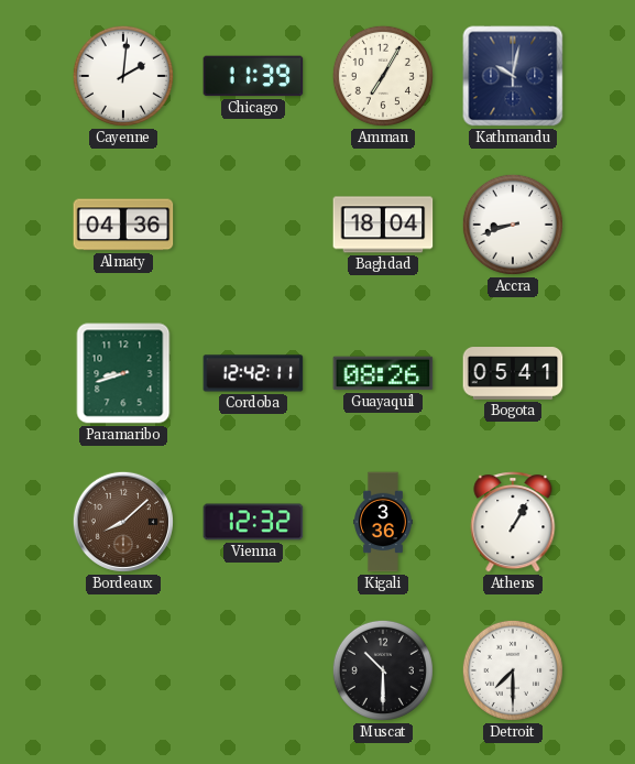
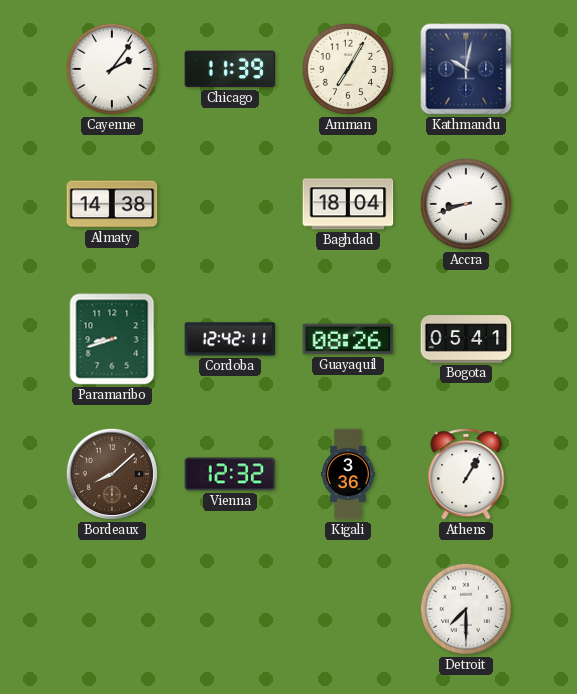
Cayenne: 2:01 -> 2:06 (112, 69)
Almaty: 04:36 -> 14:38 (112, 204)
Muscat: 10:30 -> none (383, 670)
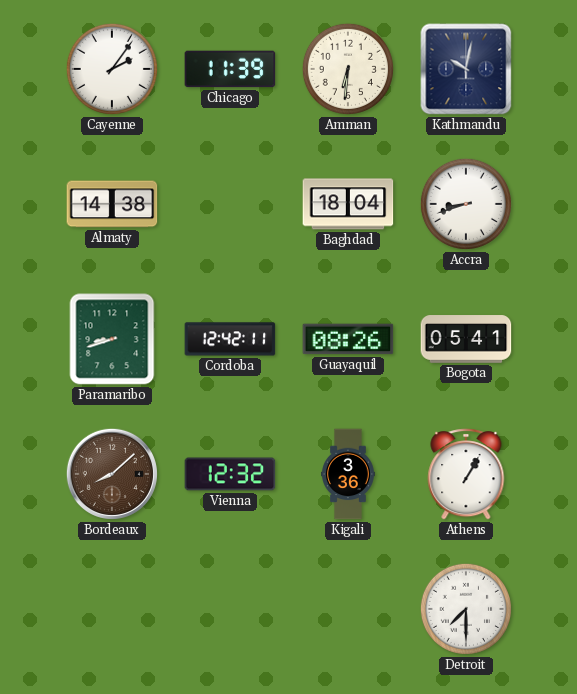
Amman: 7:05 -> 6:31 (348, 69)
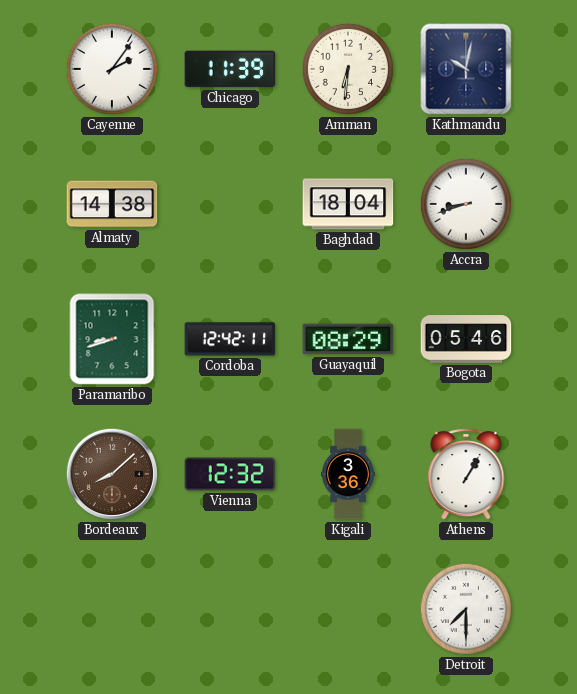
Guayaquil: 08:26 -> 08:29 (348, 339)
Bogota: 05:41 -> 05:46 (466, 339)
